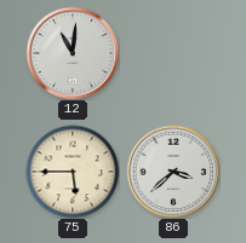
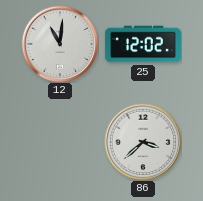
25: none -> 12:02 (143, 44)
75: 5:45 -> none (73, 172)
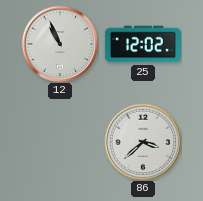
12: 11:01 -> 10:56 (60, 44)
